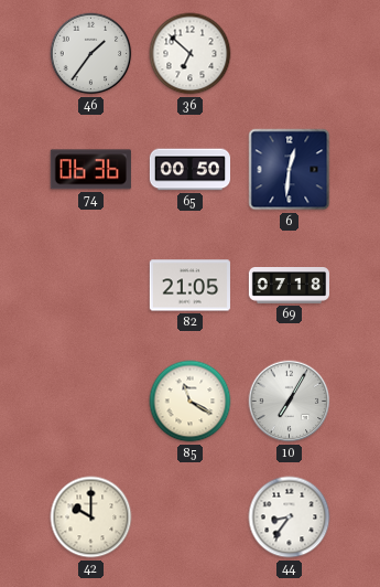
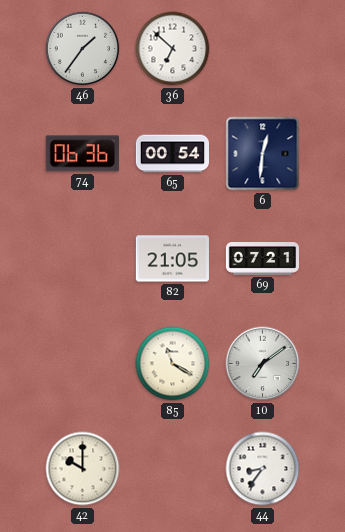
65: 00:50 -> 00:54 (172, 154)
69: 07:18 -> 07:21 (262, 259)
10: 7:05 -> 7:09 (263, 364)
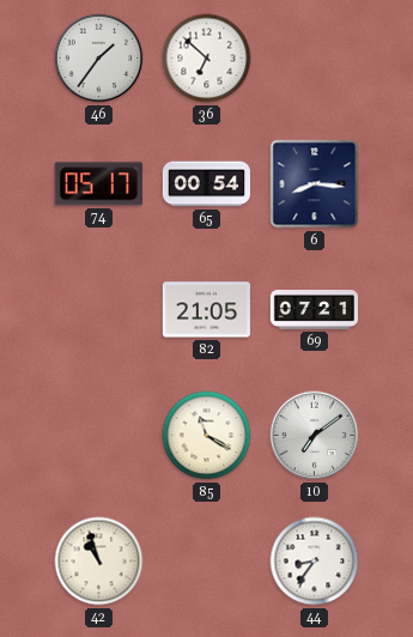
74: 06:36 -> 05:17 (98, 184)
6: 12:31 -> 8:16 (315, 184)
42: 10:00 -> 10:57 (99, 562)
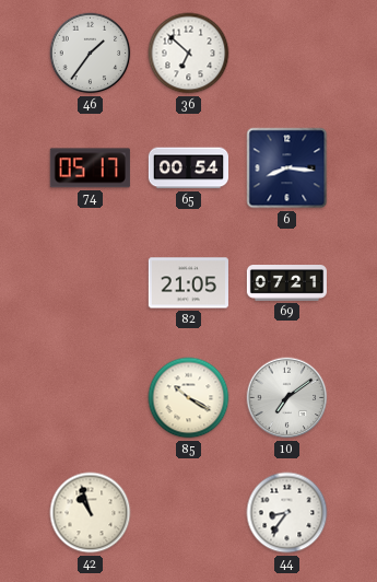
85: 11:20 -> 10:20 (189, 398)
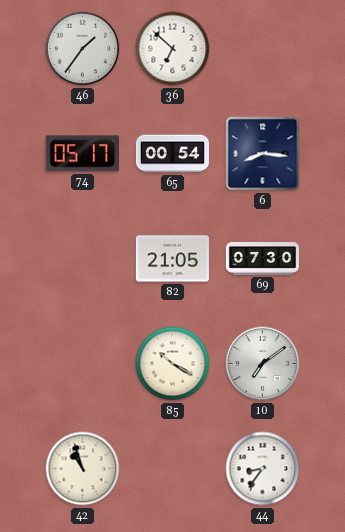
69: 07:21 -> 07:30 (262, 259)
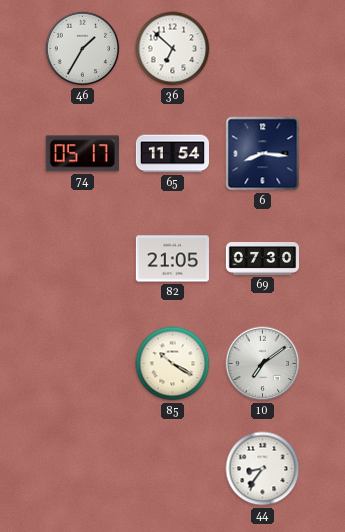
46: 1:36 -> 1:35 (83, 49)
65: 00:54 -> 11:54 (172, 154)
42: 10:57 -> none (83, 469)
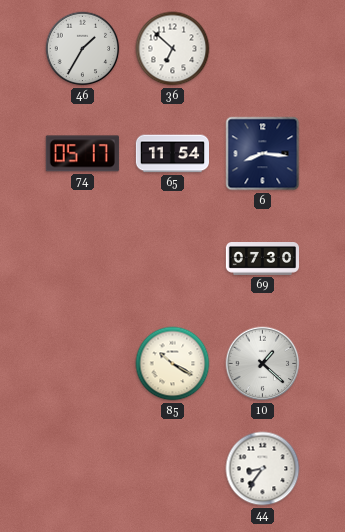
82: 21:05 -> none (172, 259)
10: 7:09 -> 1:22 (263, 364)
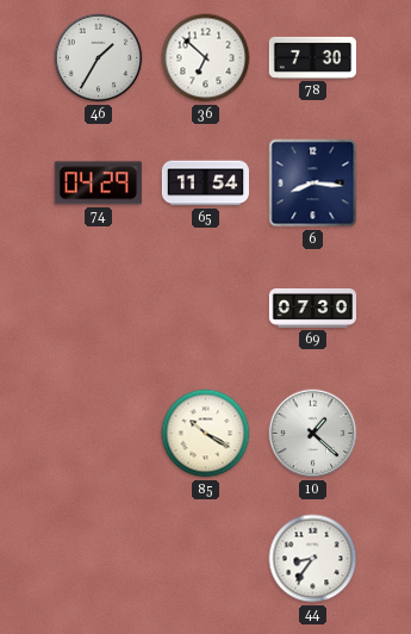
78: none -> 7:30 (312, 57)
74: 05:17 -> 04:29 (98, 184)
